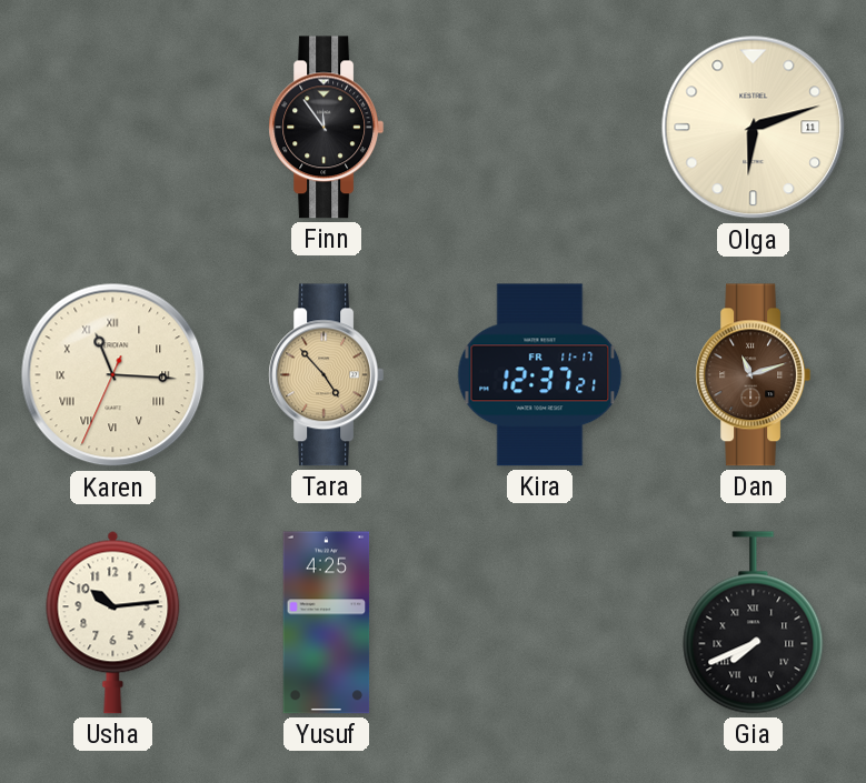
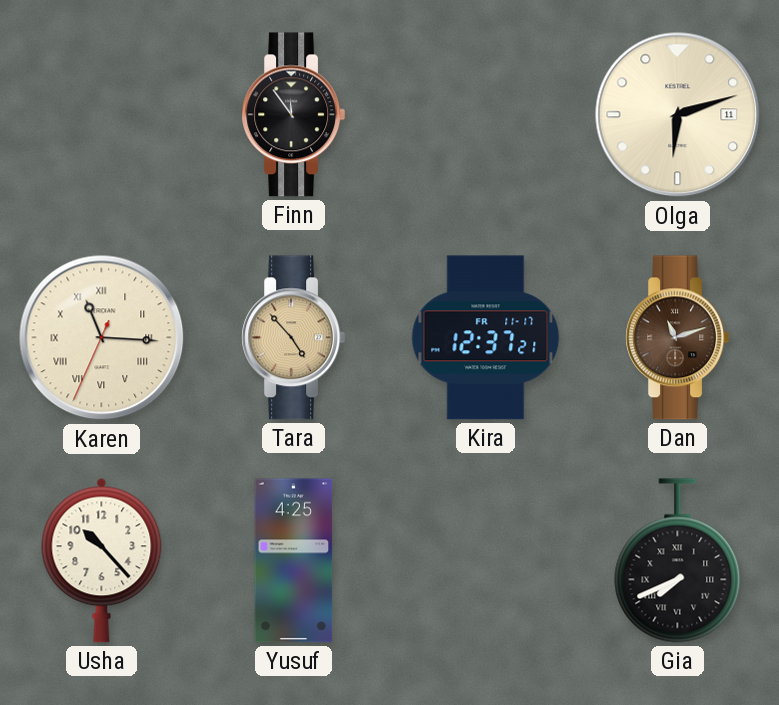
Usha: 10:14 -> 10:23 (102, 560)
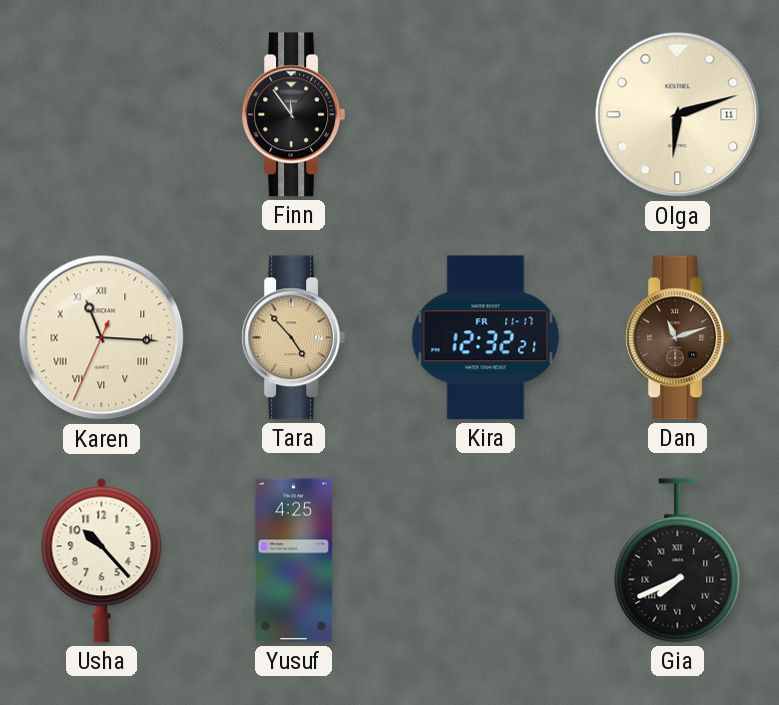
Kira: 12:37 -> 12:32 (486, 338)
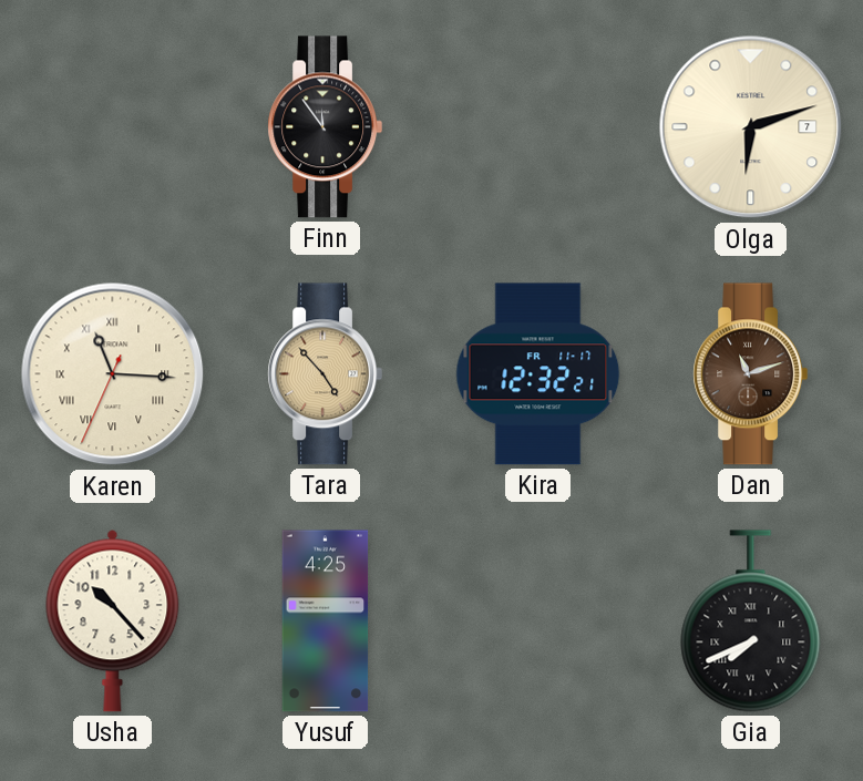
Olga date: 11 -> 7 (751, 127)
